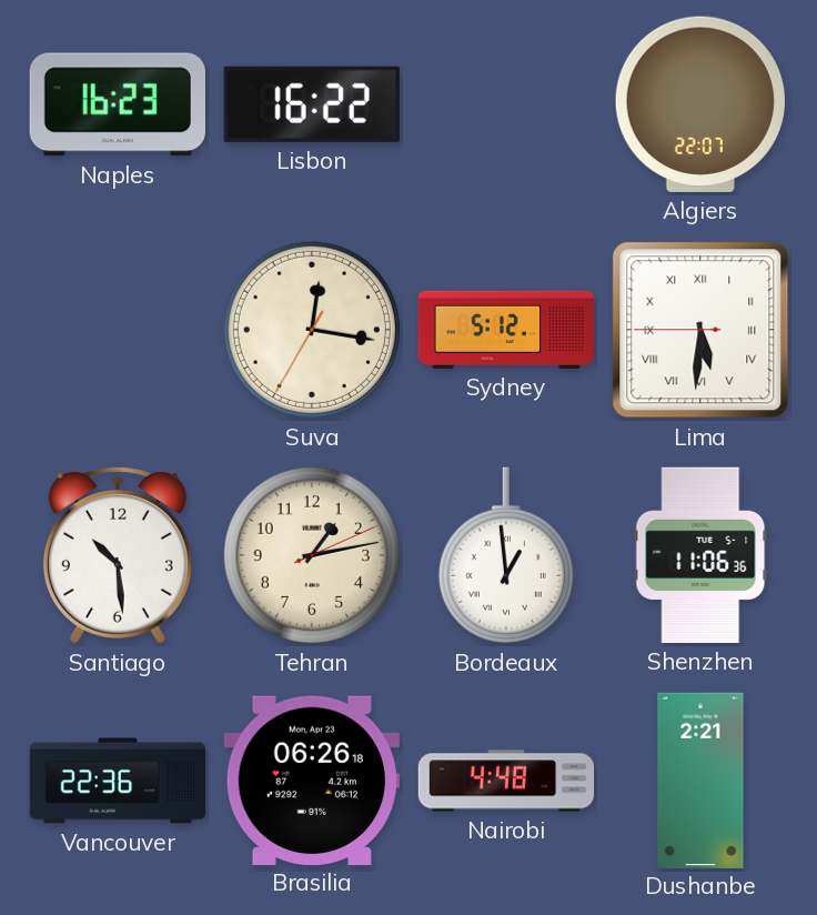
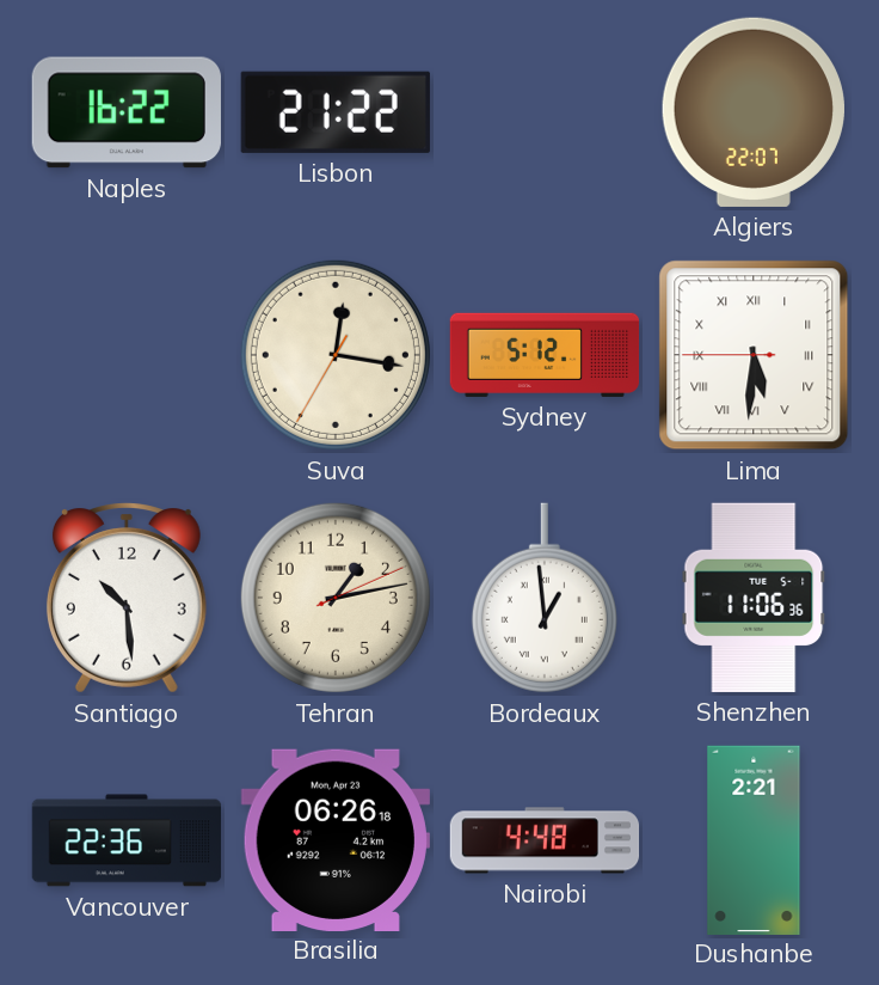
Naples: 16:23 -> 16:22 (127, 112)
Lisbon: 16:22 -> 21:22 (336, 112)
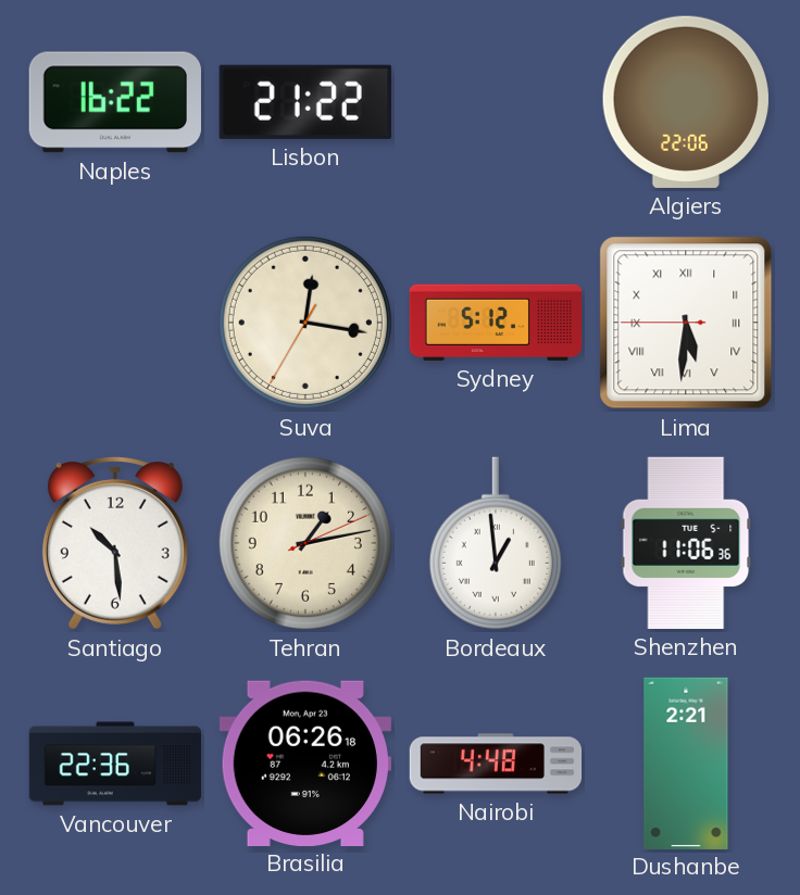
Algiers: 22:07 -> 22:06 (686, 102)
